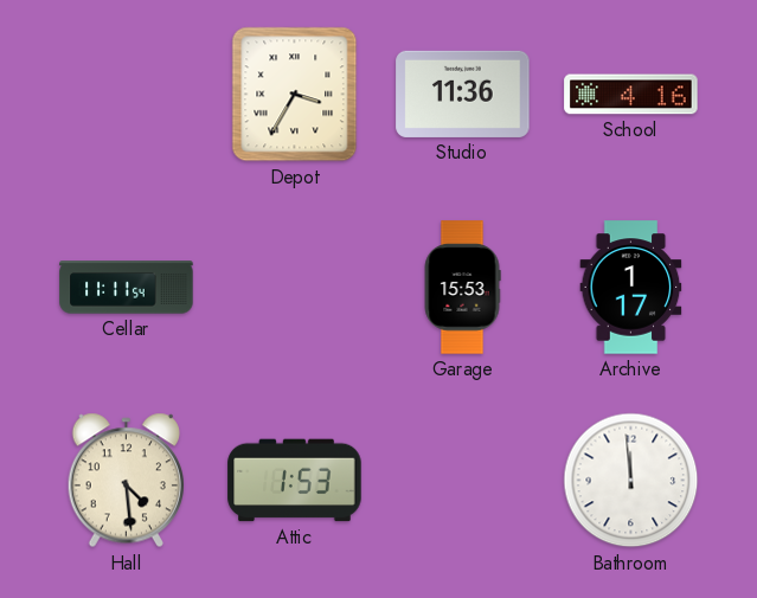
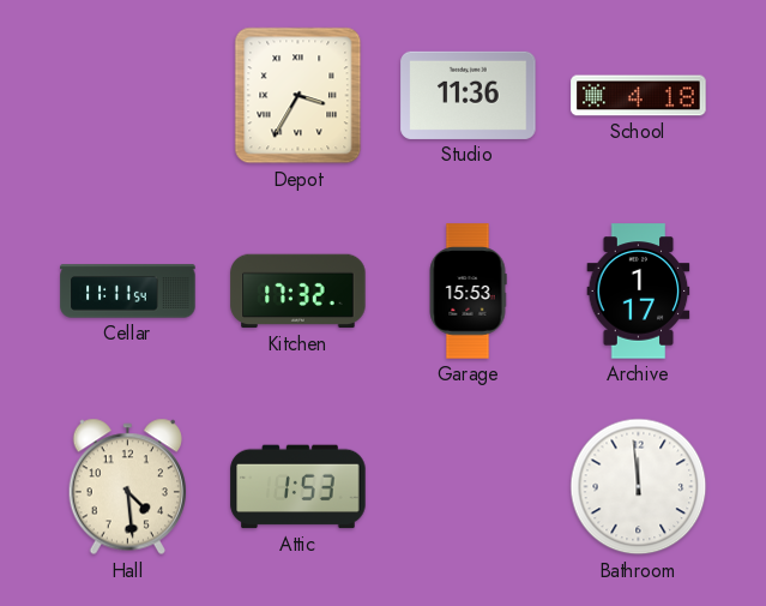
School: 4:16 -> 4:18 (639, 96)
Kitchen: none -> 17:32 (298, 292)
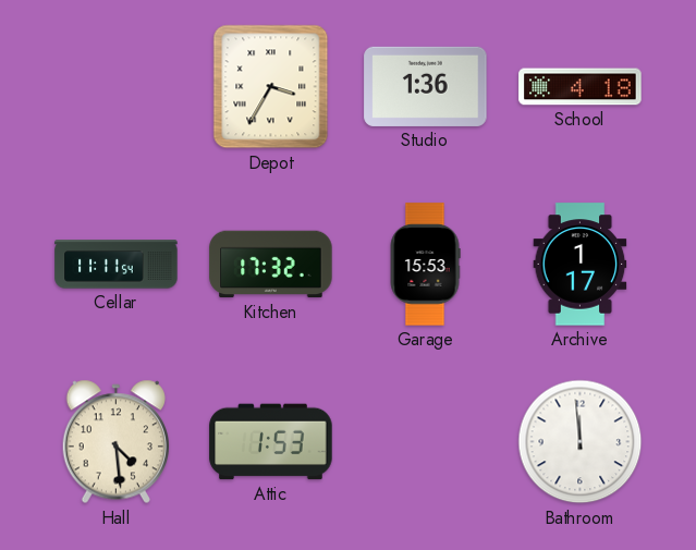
Studio: 11:36 -> 1:36 (426, 86)
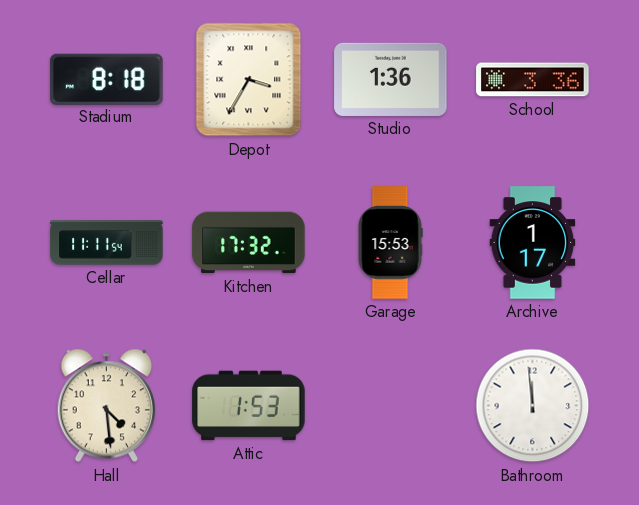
Stadium: none -> 8:18 (107, 79)
School: 4:18 -> 3:36 (533, 80)
